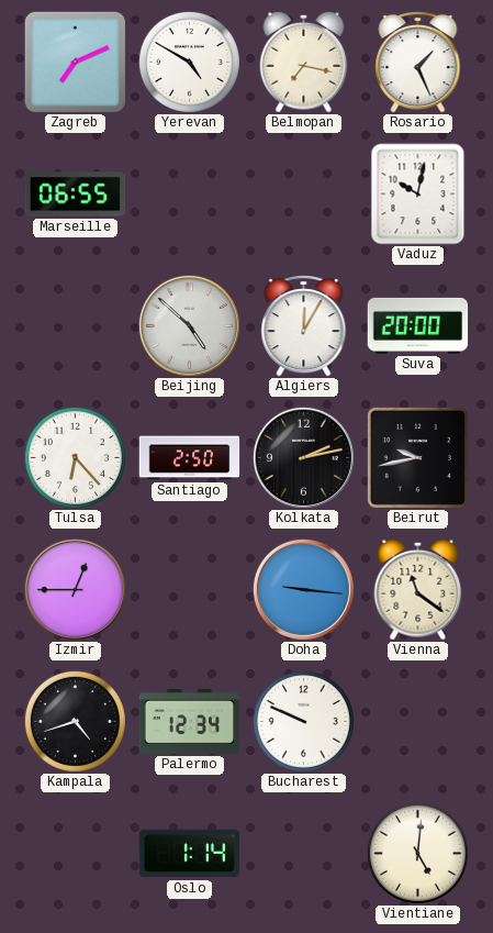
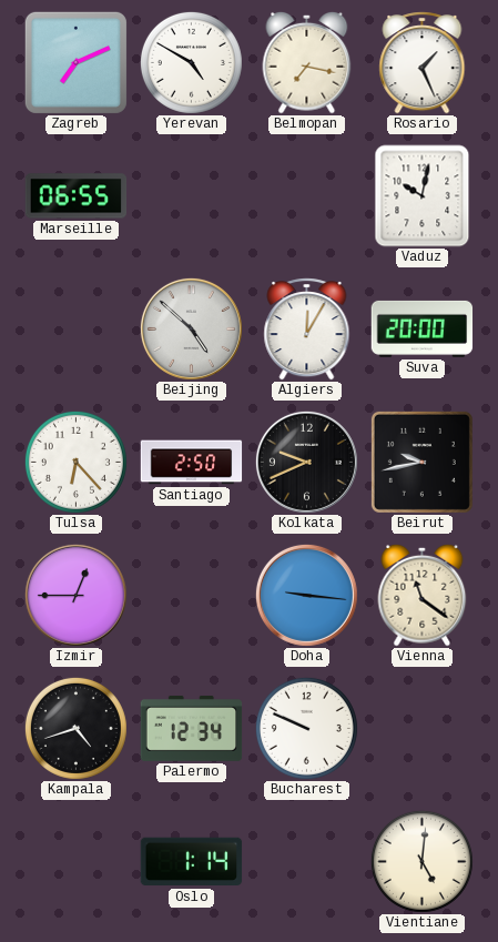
Kolkata: 2:13 -> 9:41 (306, 462)
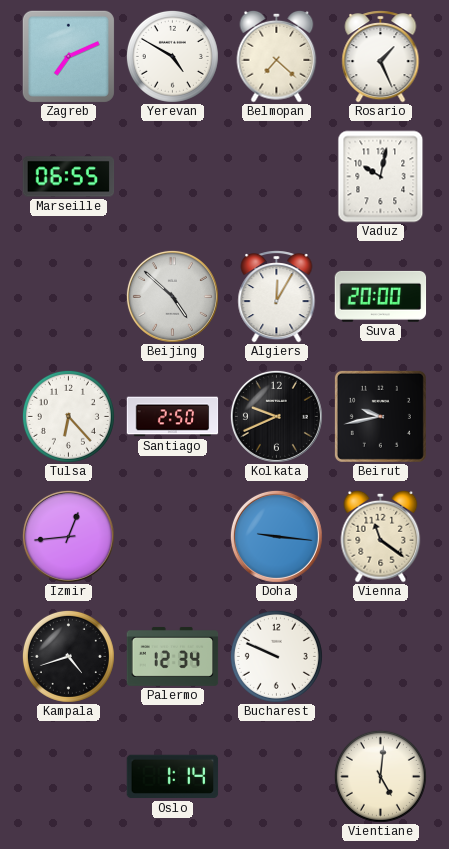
Belmopan: 7:17 -> 7:22 (277, 56)
Izmir: 12:45 -> 12:44 (68, 536)
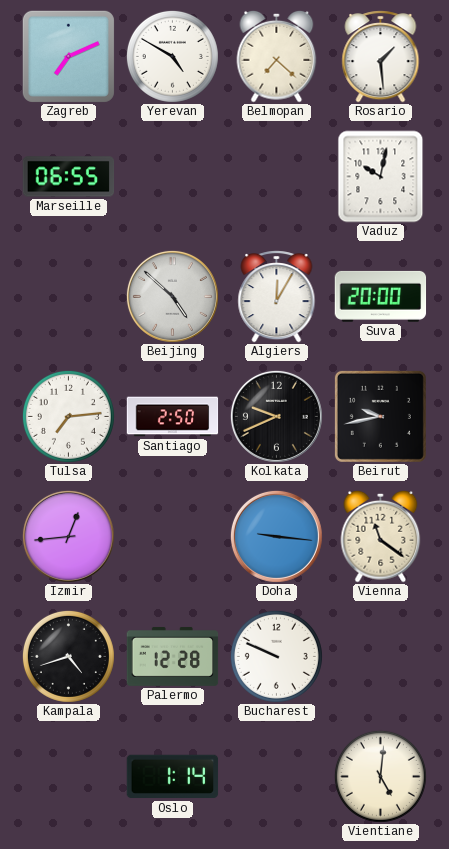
Rosario: 1:26 -> 1:29 (381, 57)
Tulsa: 6:23 -> 7:14 (68, 416)
Palermo: 12:34 -> 12:28 (173, 657)
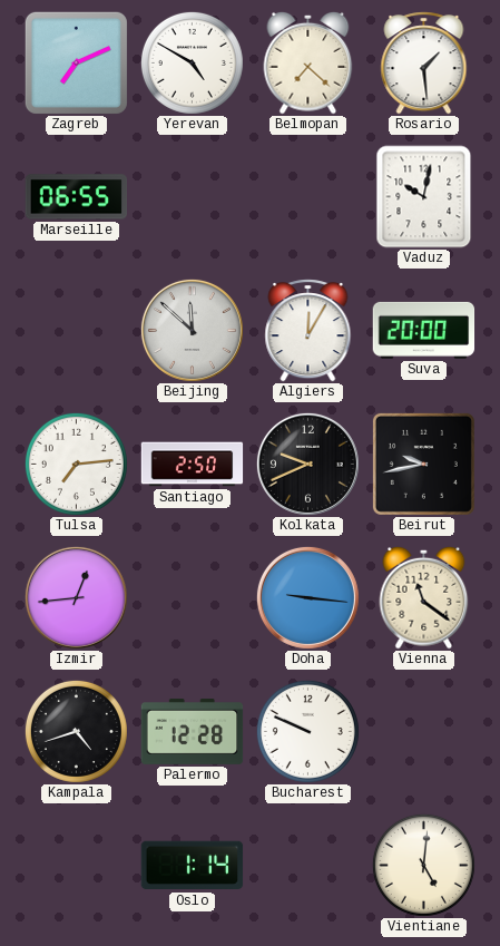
Beijing: 4:52 -> 11:52 (192, 330)
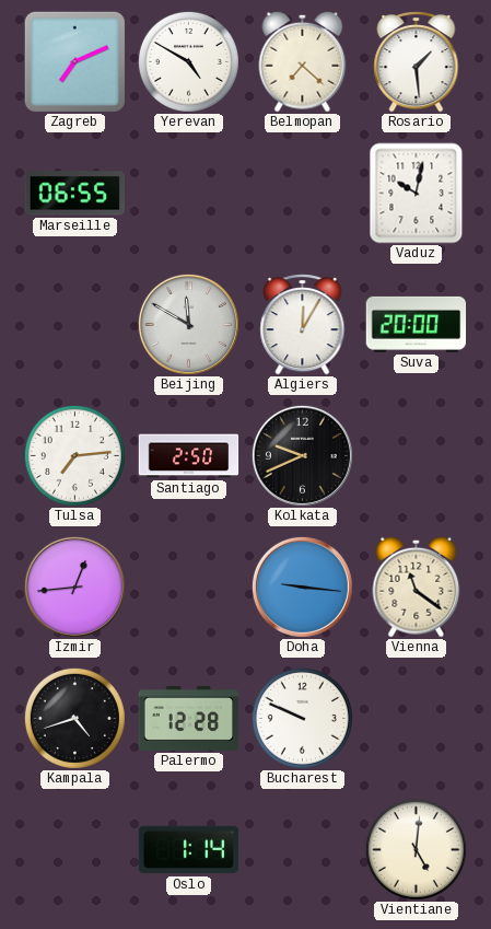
Beijing: 11:52 -> 11:50 (188, 324)
Beirut: 9:43 -> none (423, 464)
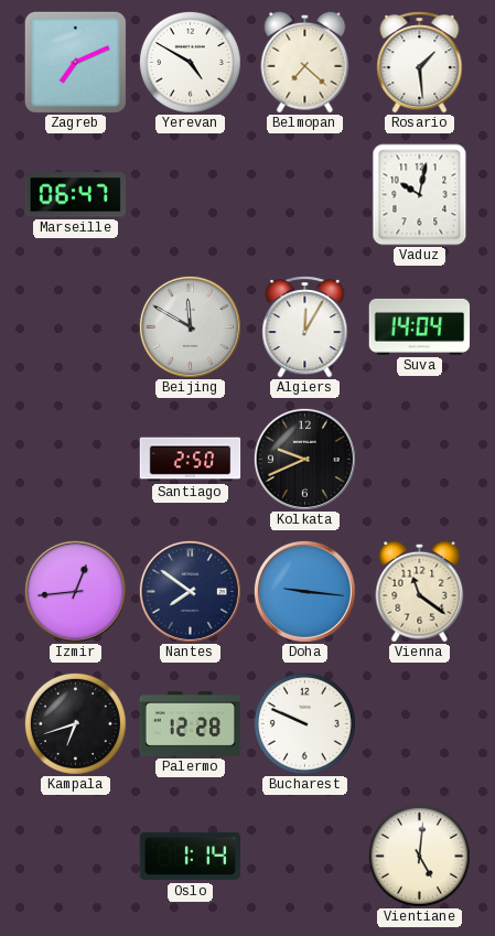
Marseille: 06:55 -> 06:47 (76, 195)
Suva: 20:00 -> 14:04 (420, 326)
Tulsa: 7:14 -> none (74, 455)
Nantes: none -> 7:51 (190, 591)
Kampala: 4:42 -> 6:42 (75, 723)
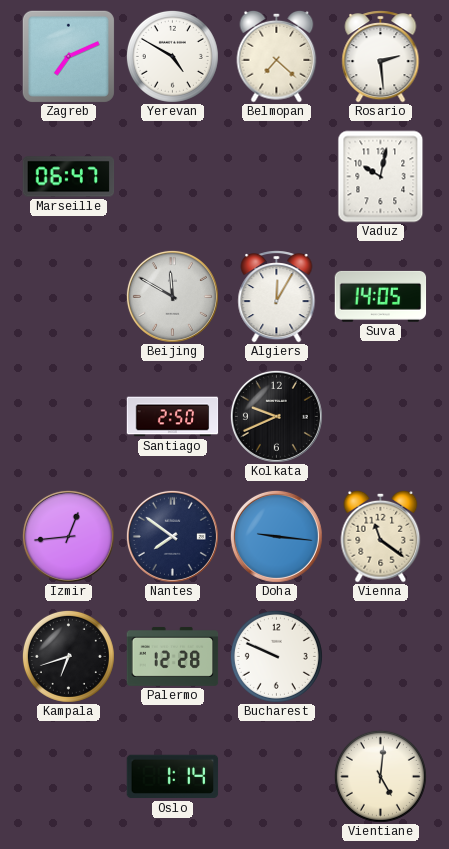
Rosario: 1:29 -> 2:29 (381, 57)
Suva: 14:04 -> 14:05 (381, 296)
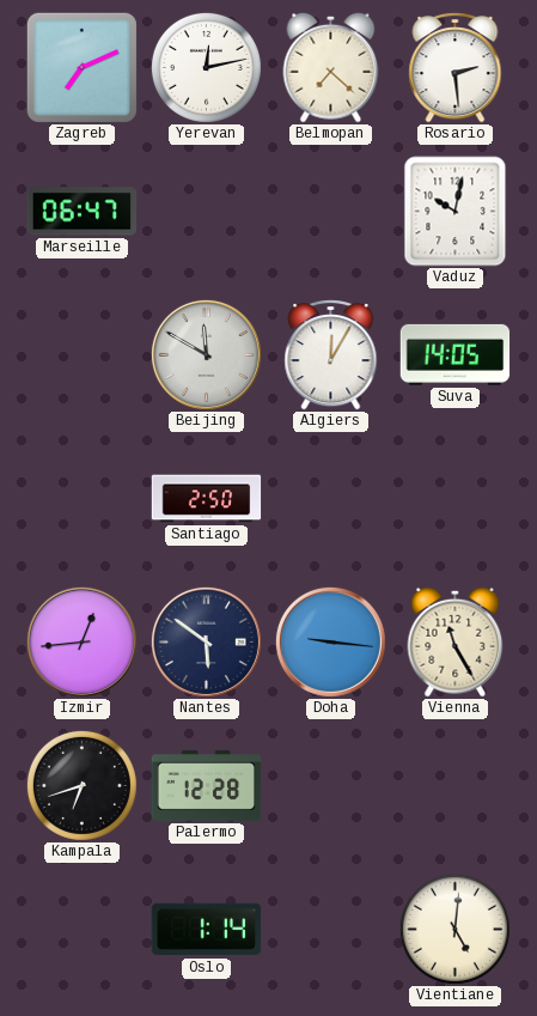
Yerevan: 4:50 -> 12:13 (206, 67)
Kolkata: 9:41 -> none (276, 416)
Nantes: 7:51 -> 5:51 (206, 641)
Vienna: 11:21 -> 11:25 (456, 641)
Bucharest: 9:49 -> none (276, 656)
